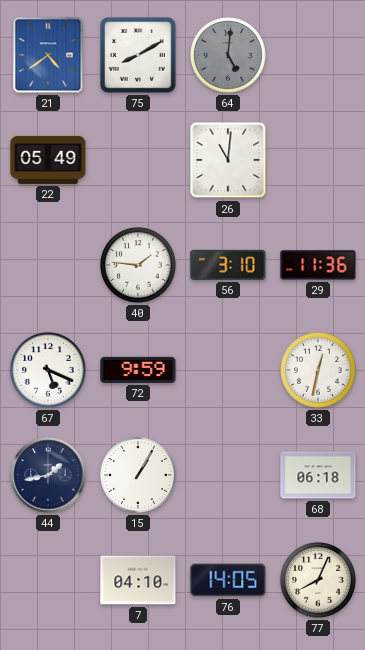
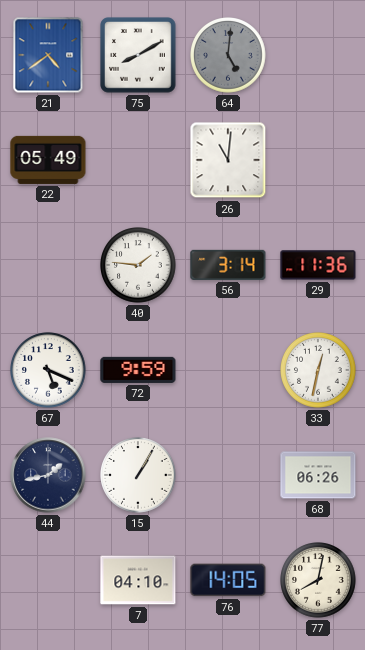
56: 3:10 -> 3:14 (228, 265)
68: 06:18 -> 06:26 (318, 475)
77: 8:04 -> 8:02 (319, 581)
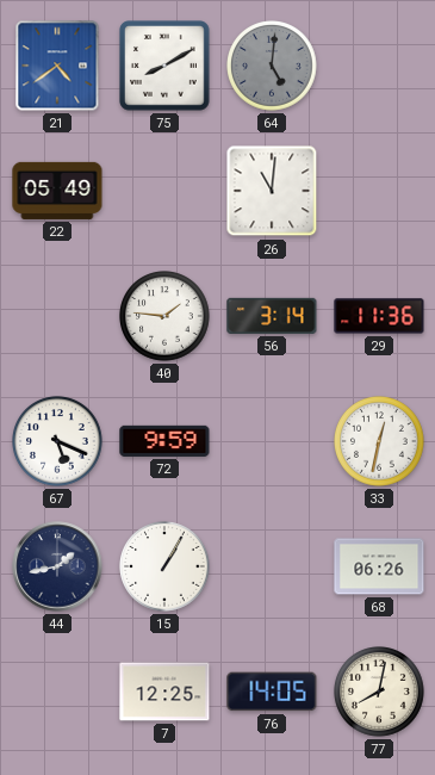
7: 04:10 -> 12:25 (164, 692)
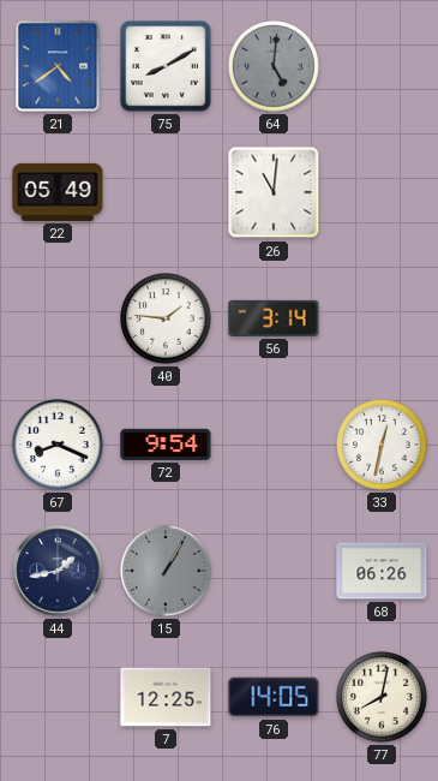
29: 11:36 -> none (379, 316)
67: 5:19 -> 8:19 (59, 446)
72: 9:59 -> 9:54 (166, 445)
15 dial: white -> grey (167, 572)
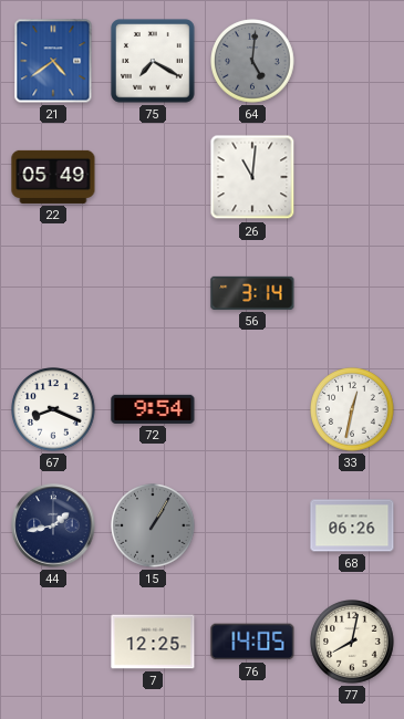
75: 8:10 -> 7:20 (153, 61)
40: 1:46 -> none (167, 320)
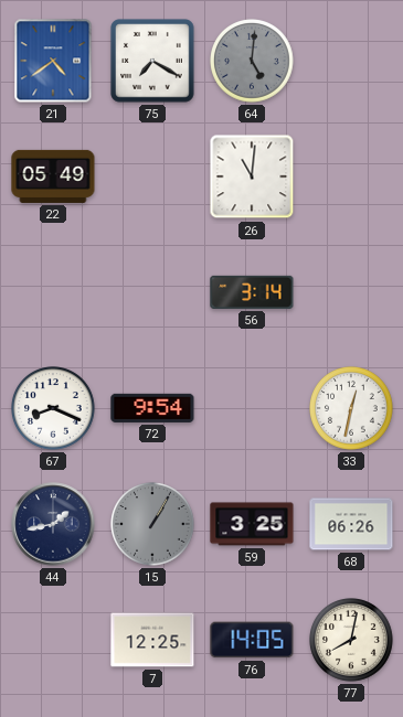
59: none -> 3:25 (252, 524)
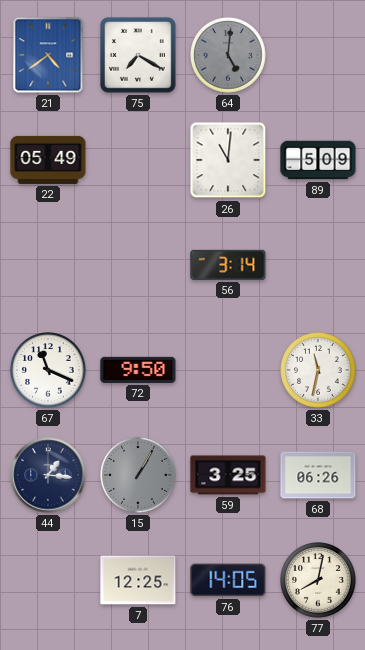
89: none -> 5:09 (318, 160)
67: 8:19 -> 11:19 (49, 371)
72: 9:54 -> 9:50 (138, 370)
33: 12:32 -> 11:32 (319, 371)
44: 1:43 -> 1:16 (48, 475)
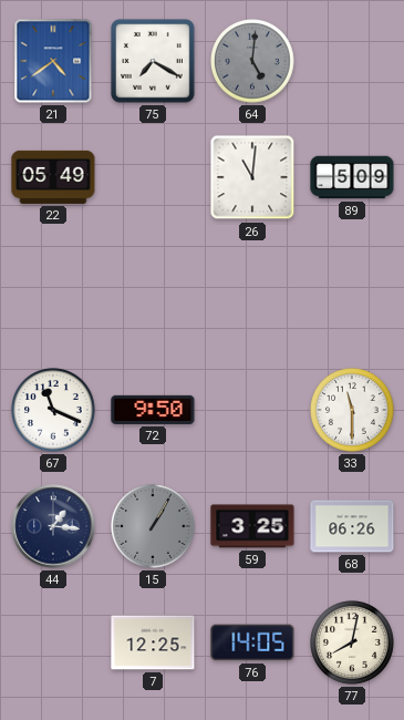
56: 3:14 -> none (228, 265)
33: 11:32 -> 11:30 (353, 411)
